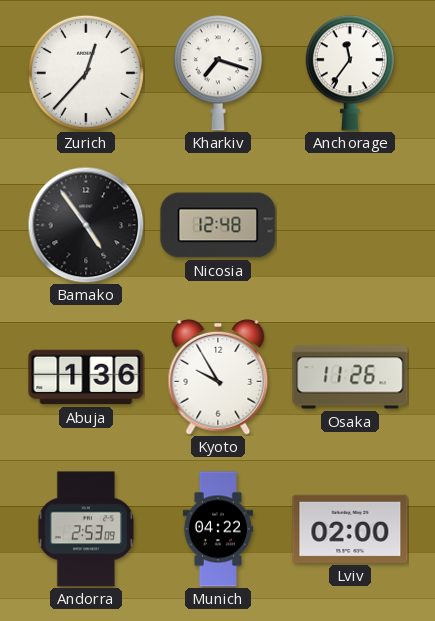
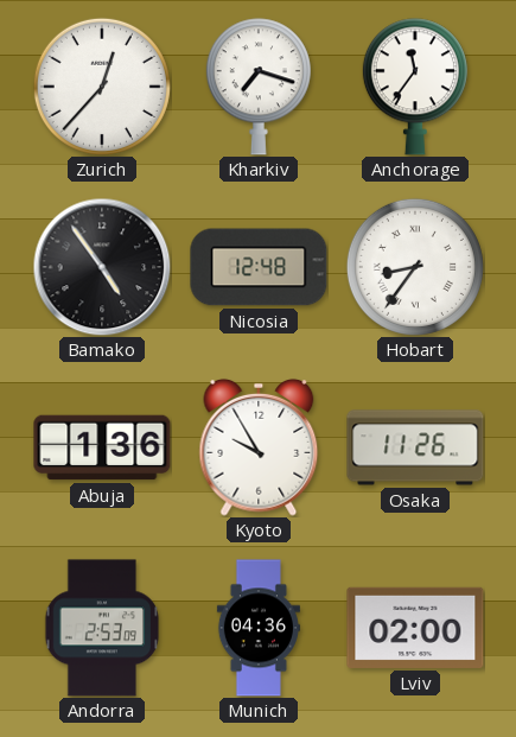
Hobart: none -> 8:36 (415, 267)
Munich: 04:22 -> 04:36 (259, 628)
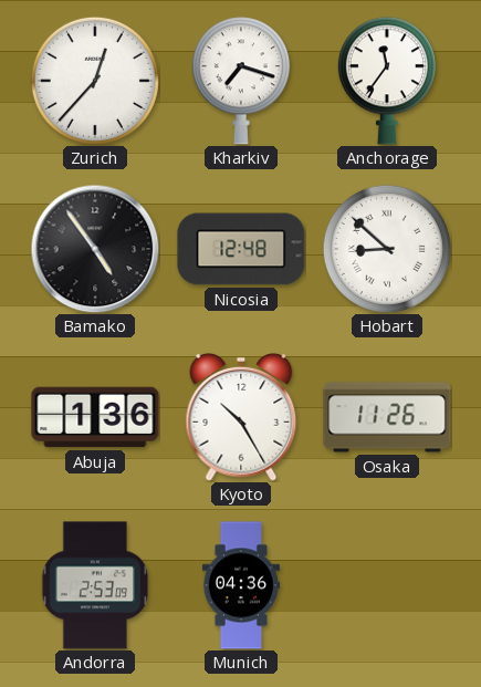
Hobart: 8:36 -> 8:52 (387, 249)
Kyoto: 9:55 -> 10:25 (241, 417)
Lviv: 02:00 -> none (415, 628)
